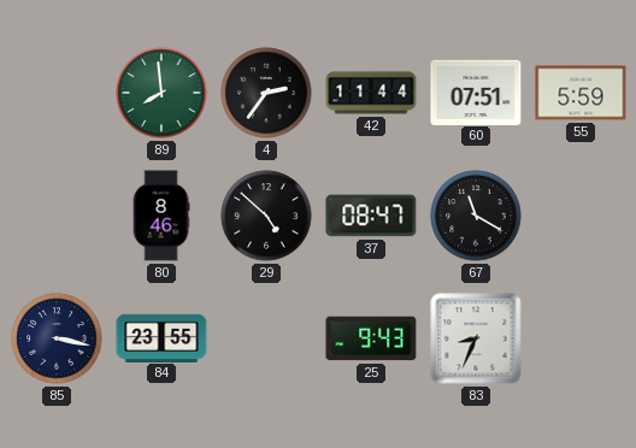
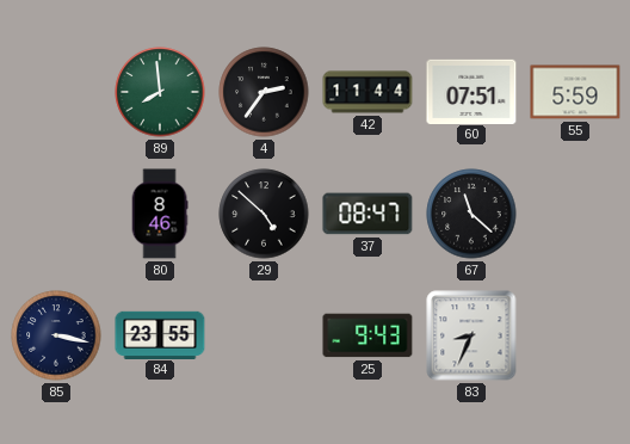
67: 11:20 -> 11:22 (471, 214)
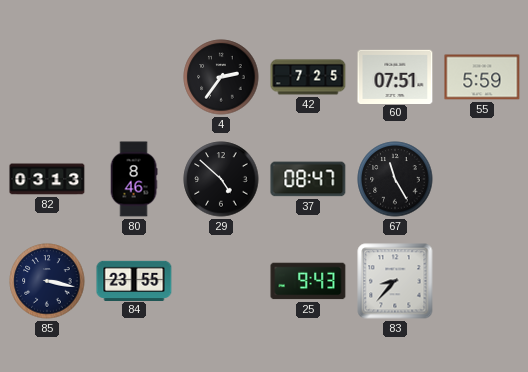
89: 7:59 -> none (160, 92)
42: 11:44 -> 7:25 (308, 77)
82: none -> 03:13 (47, 179)
67: 11:22 -> 11:25 (395, 179)
83: 8:34 -> 8:37 (395, 281)
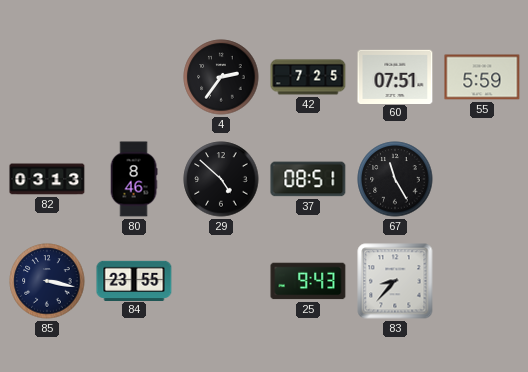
37: 08:47 -> 08:51 (308, 179)
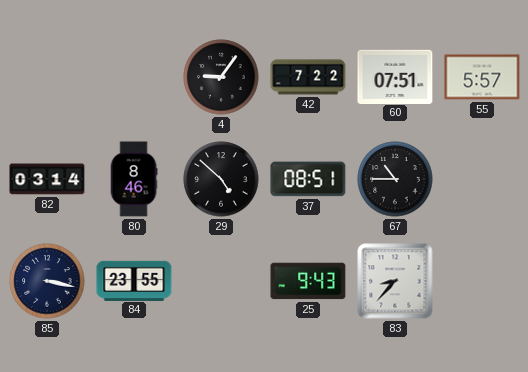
4: 2:36 -> 9:06 (221, 77)
42: 7:25 -> 7:22 (308, 77)
55: 5:59 -> 5:57 (482, 77)
82: 03:13 -> 03:14 (47, 179)
67: 11:25 -> 10:45 (395, 179)
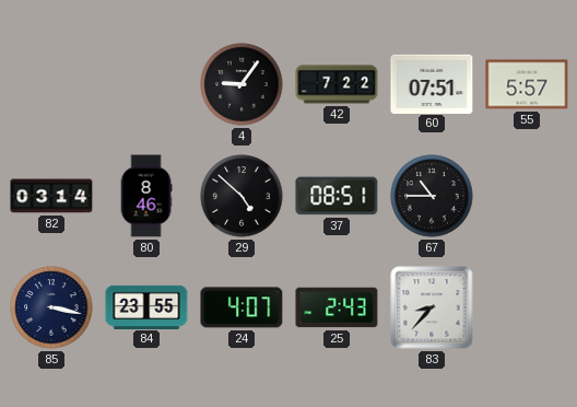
24: none -> 4:07 (242, 307)
25: 9:43 -> 2:43 (337, 307)
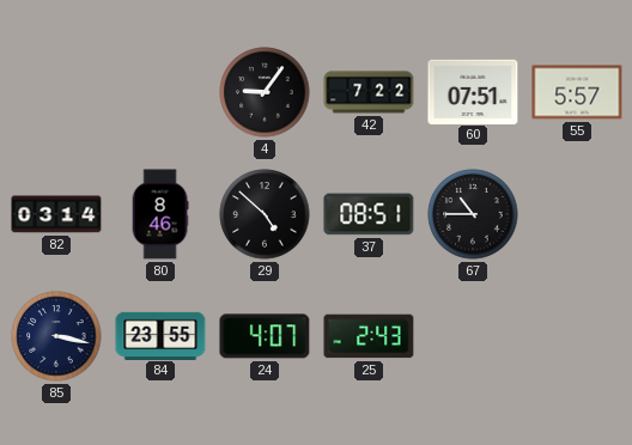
83: 8:37 -> none (432, 307)
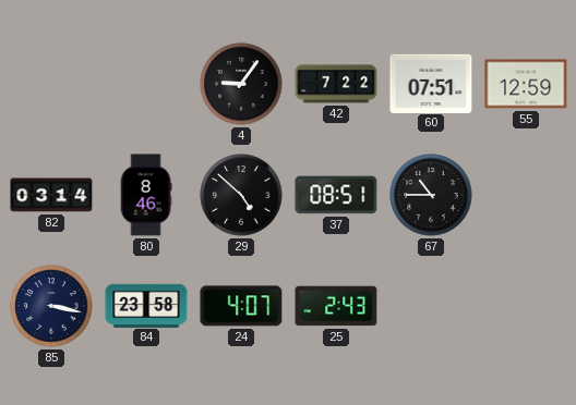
55: 5:57 -> 12:59 (526, 84)
84: 23:55 -> 23:58 (146, 305)
